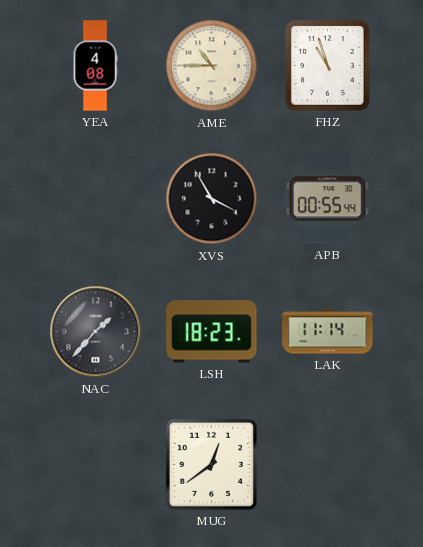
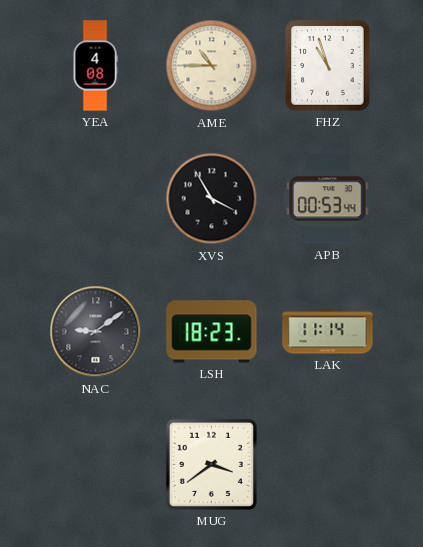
APB: 00:55 -> 00:53 (328, 199)
NAC: 1:37 -> 9:09 (96, 332)
MUG: 12:39 -> 3:39 (211, 464)
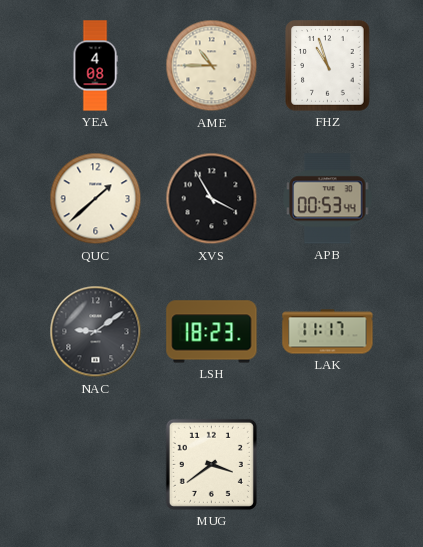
QUC: none -> 1:38 (96, 199)
LAK: 11:14 -> 11:17 (328, 332)
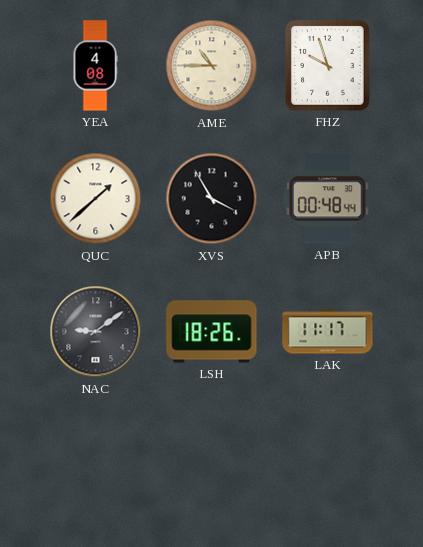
FHZ: 10:57 -> 9:57 (328, 66)
APB: 00:53 -> 00:48 (328, 199)
LSH: 18:23 -> 18:26 (212, 332)
MUG: 3:39 -> none (211, 464)
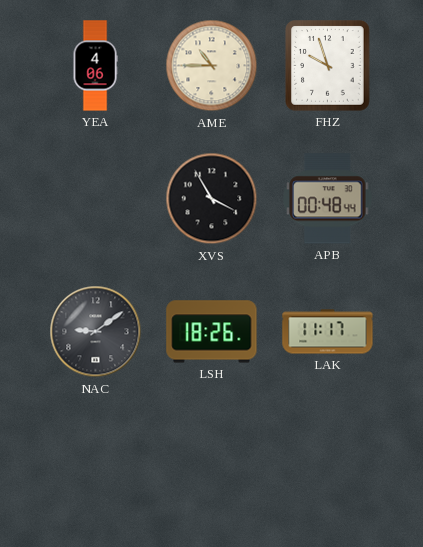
YEA: 4:08 -> 4:06 (95, 66)
QUC: 1:38 -> none (96, 199)
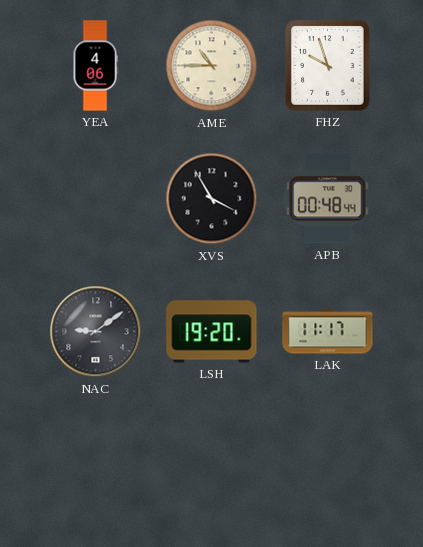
LSH: 18:26 -> 19:20 (212, 332)
